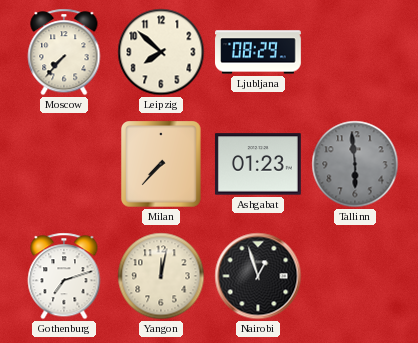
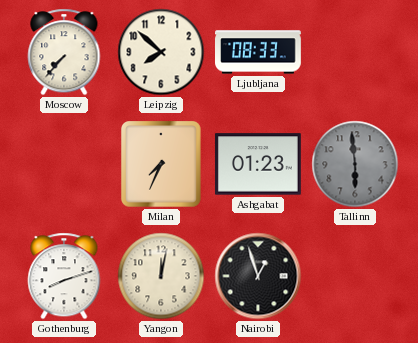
Ljubljana: 08:29 -> 08:33 (259, 52)
Milan: 7:37 -> 7:34 (162, 165)
Gothenburg: 7:12 -> 8:12 (64, 276)
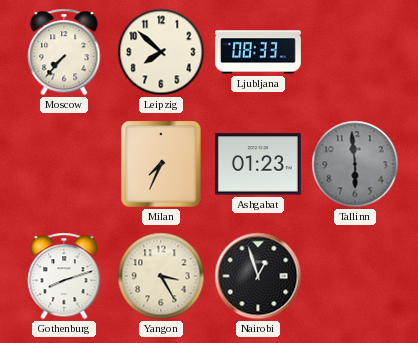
Yangon: 12:02 -> 3:25 (161, 276)
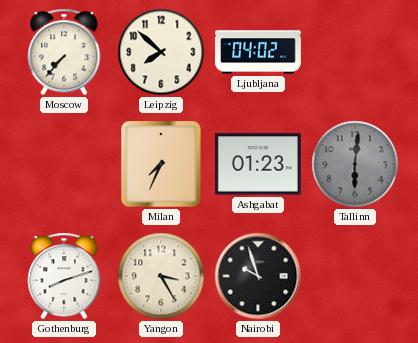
Ljubljana: 08:33 -> 04:02 (259, 52)
Tallinn: 5:59 -> 6:01 (355, 164)
Nairobi: 12:57 -> 9:57 (258, 276)
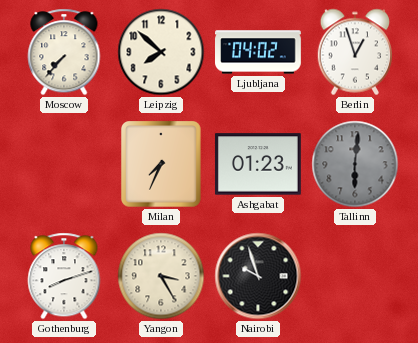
Berlin: none -> 12:57 (355, 52)
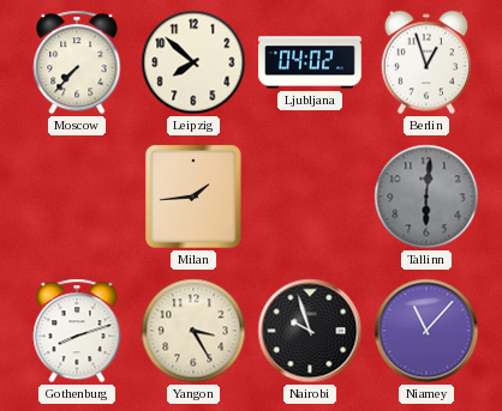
Milan: 7:34 -> 1:44 (195, 198)
Ashgabat: 01:23 -> none (258, 164)
Niamey: none -> 11:07 (426, 331)
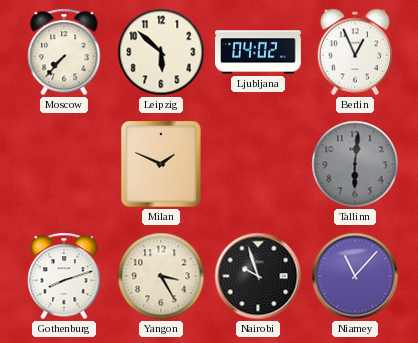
Leipzig: 7:52 -> 5:52 (161, 52)
Berlin: 12:57 -> 12:56 (355, 52)
Milan: 1:44 -> 1:49 (162, 165)
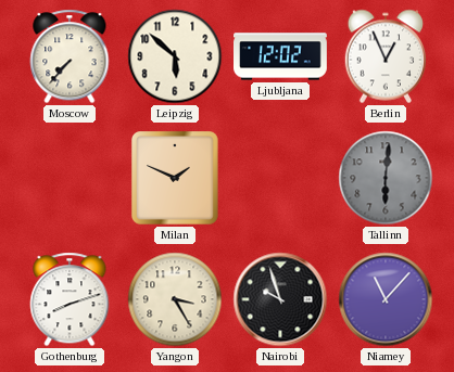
Ljubljana: 04:02 -> 12:02 (281, 56)
